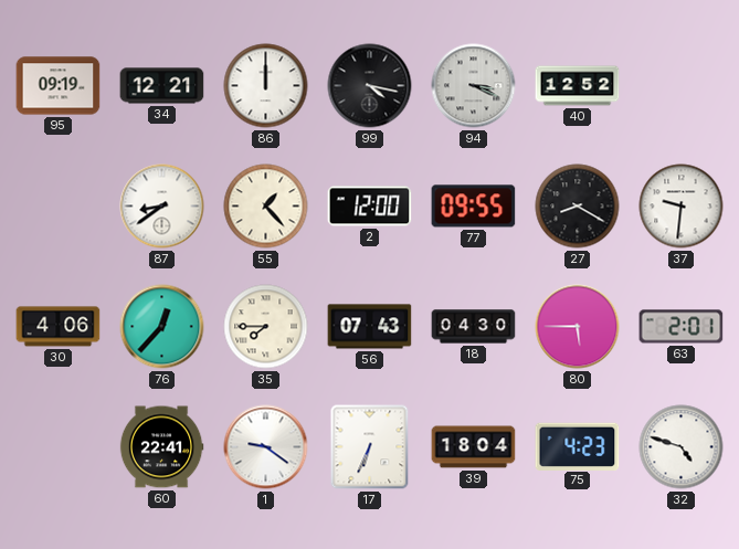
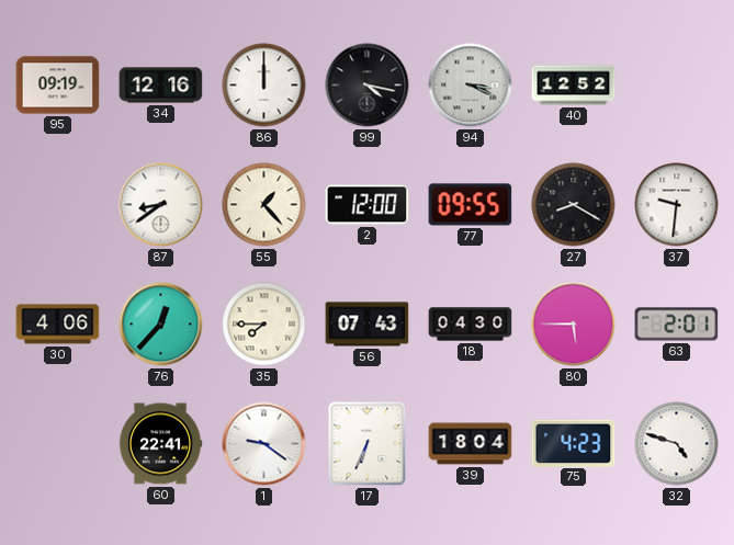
34: 12:21 -> 12:16 (161, 86)
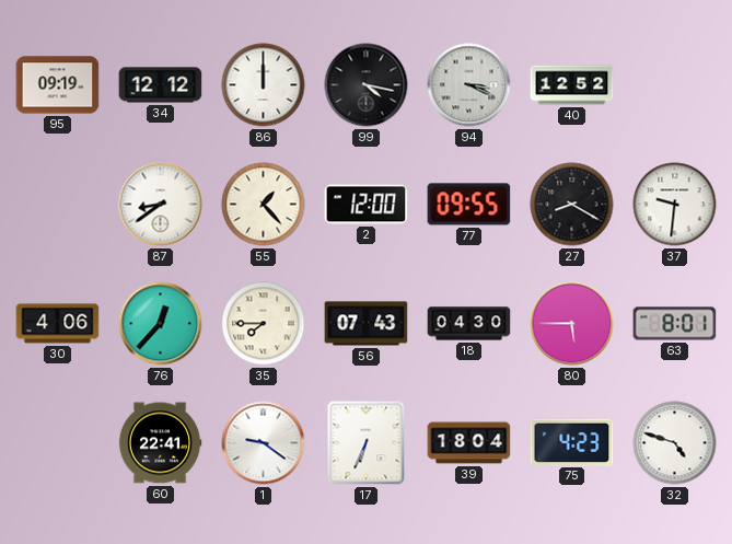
34: 12:16 -> 12:12 (161, 85)
63: 2:01 -> 8:01 (675, 324)
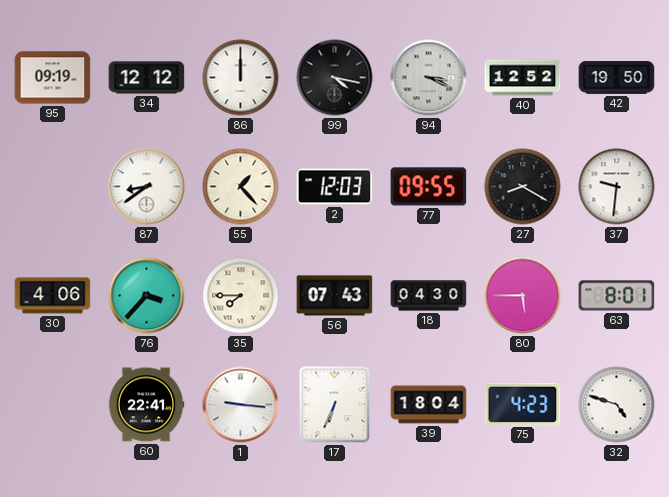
42: none -> 19:50 (617, 78)
2: 12:00 -> 12:03 (335, 187)
76: 12:37 -> 3:37 (147, 296)
1: 9:21 -> 9:16 (241, 405)
